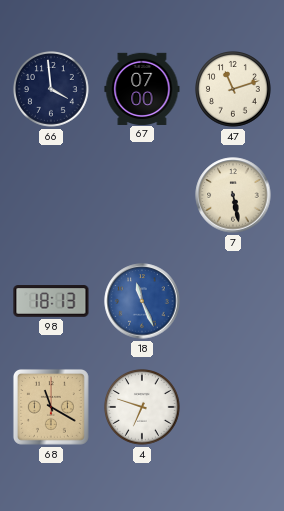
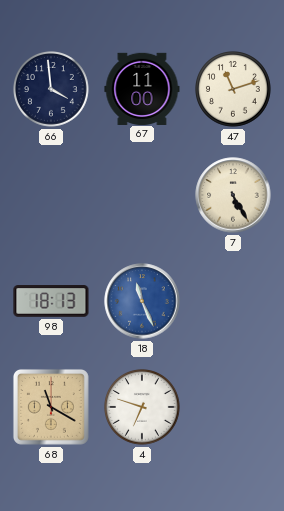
67: 07:00 -> 11:00 (142, 88)
7: 5:28 -> 5:25 (233, 195)
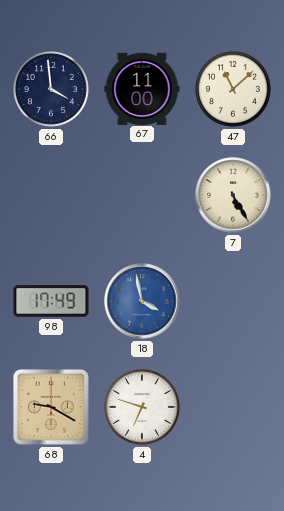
47: 11:12 -> 11:08 (234, 90)
98: 18:13 -> 17:49 (51, 301)
18: 11:26 -> 3:58 (142, 301)
68: 11:20 -> 9:20 (51, 407)
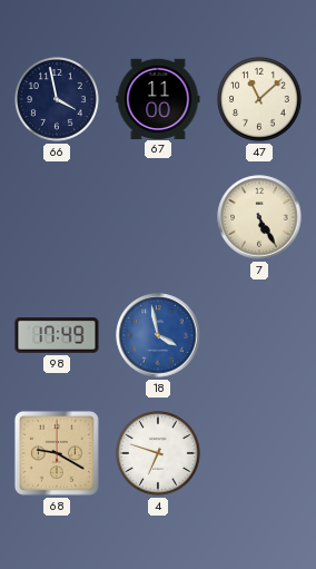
66: 3:59 -> 3:58 (58, 100)
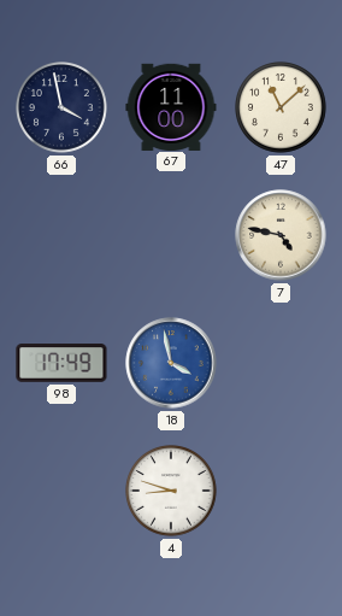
7: 5:25 -> 4:47 (281, 235)
68: 9:20 -> none (57, 453)
4: 6:48 -> 8:48 (172, 492)
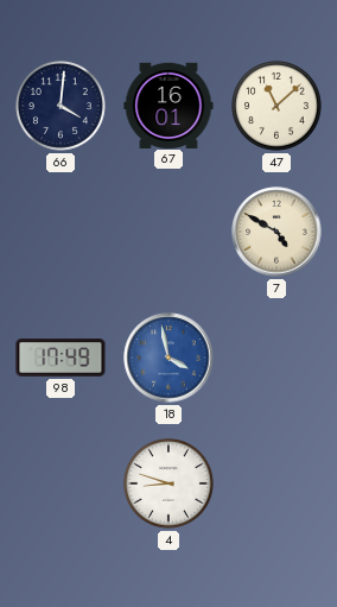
66: 3:58 -> 4:01 (62, 107)
67: 11:00 -> 16:01 (168, 105)
7: 4:47 -> 4:50 (276, 232)
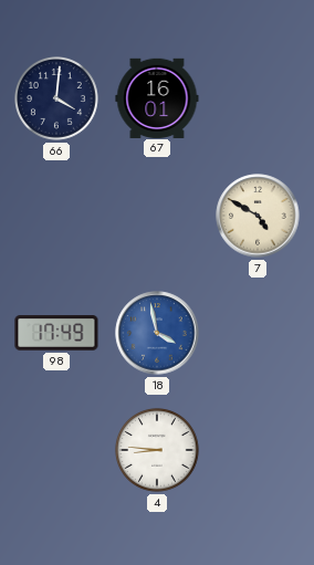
47: 11:08 -> none (278, 107)
4: 8:48 -> 8:46 (158, 451)
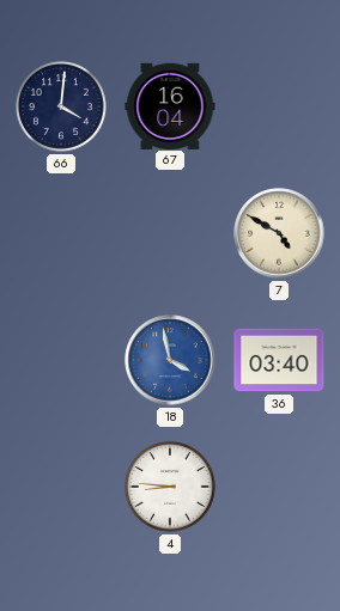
67: 16:01 -> 16:04 (170, 105)
98: 17:49 -> none (56, 333)
36: none -> 03:40 (279, 360)
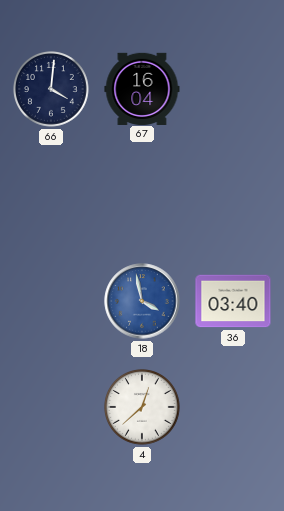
7: 4:50 -> none (279, 233)
4: 8:46 -> 12:38 (143, 408)
